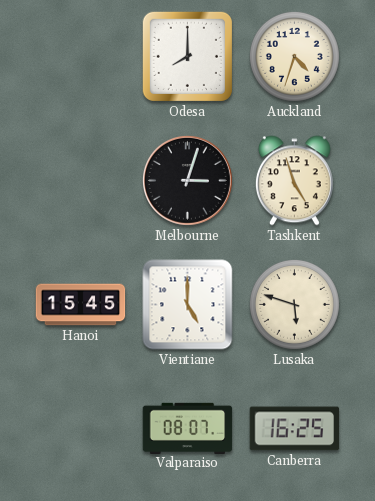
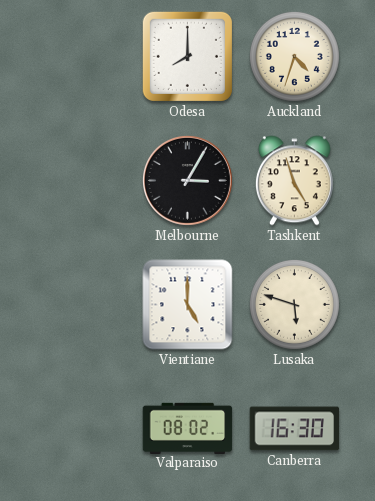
Melbourne: 3:03 -> 3:05 (187, 180)
Hanoi: 15:45 -> none (81, 305)
Valparaiso: 08:07 -> 08:02 (188, 428)
Canberra: 16:25 -> 16:30 (295, 429)
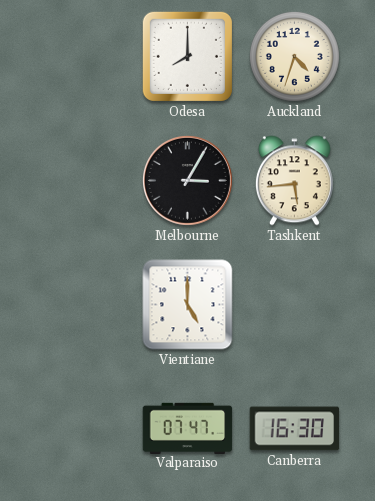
Tashkent: 4:57 -> 5:44 (294, 181)
Lusaka: 5:48 -> none (294, 304)
Valparaiso: 08:02 -> 07:47 (188, 428)
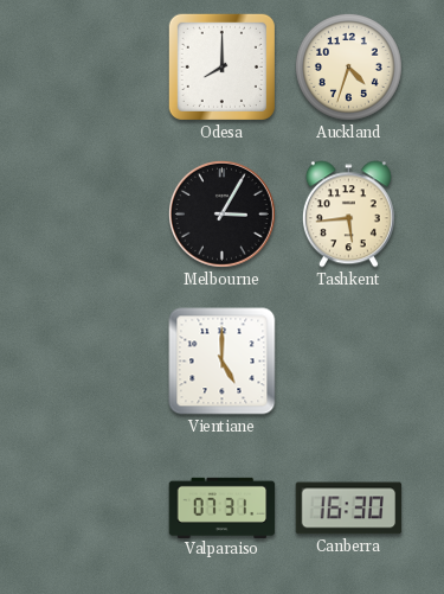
Valparaiso: 07:47 -> 07:31 (223, 507)
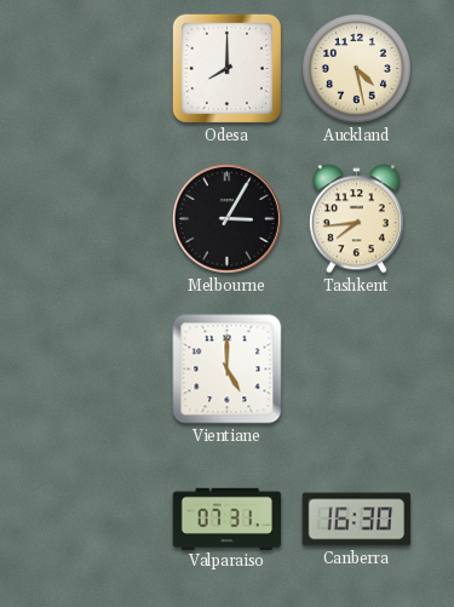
Auckland: 4:33 -> 4:28 (356, 68)
Tashkent: 5:44 -> 7:44 (356, 219)
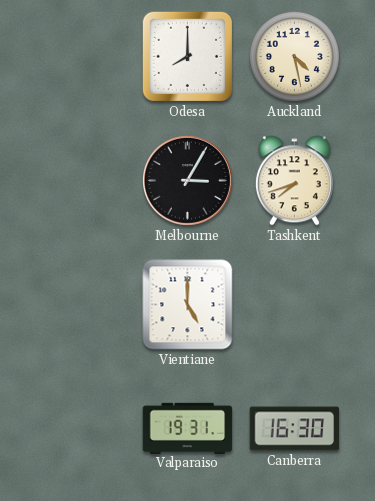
Tashkent: 7:44 -> 7:42 (294, 181)
Valparaiso: 07:31 -> 19:31 (188, 428)
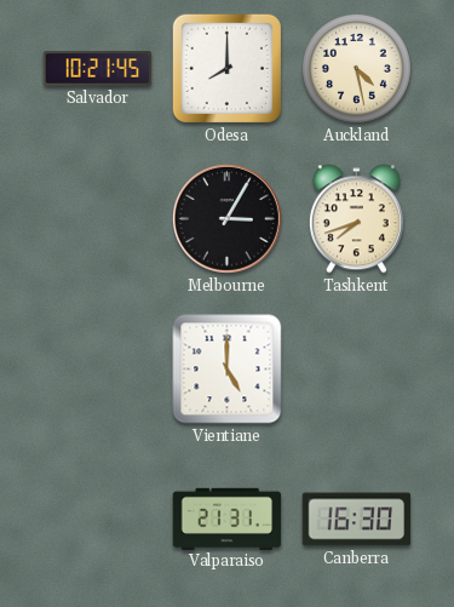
Salvador: none -> 10:21 (98, 69)
Valparaiso: 19:31 -> 21:31 (228, 519)
